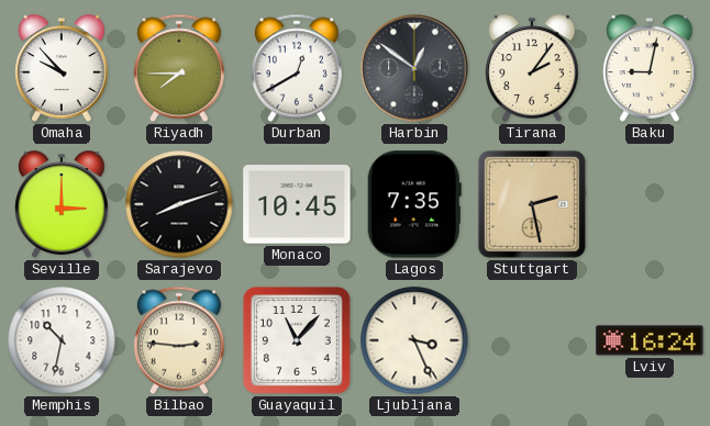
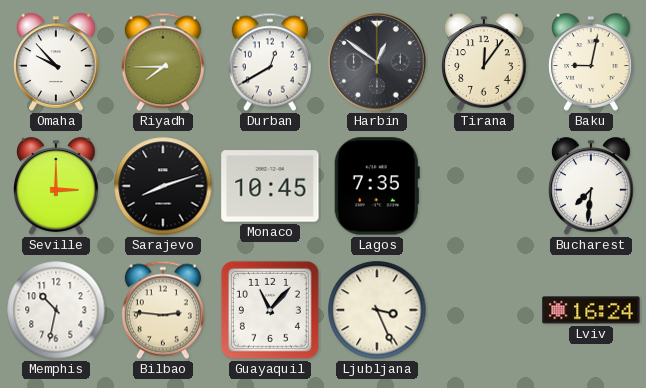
Tirana: 2:06 -> 12:06 (484, 62)
Stuttgart: 2:28 -> none (532, 204)
Bucharest: none -> 7:31 (591, 186)
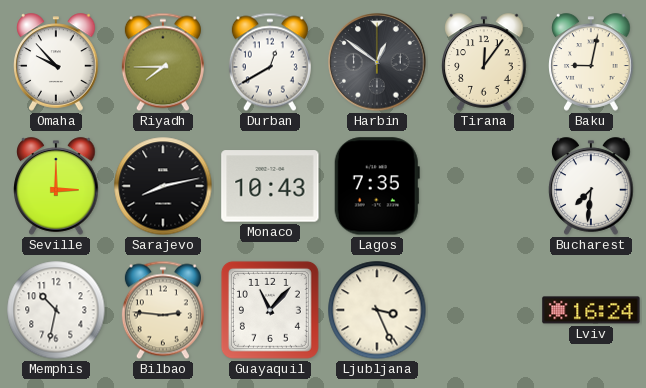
Sarajevo: 8:12 -> 8:13 (163, 186)
Monaco: 10:45 -> 10:43 (270, 186)
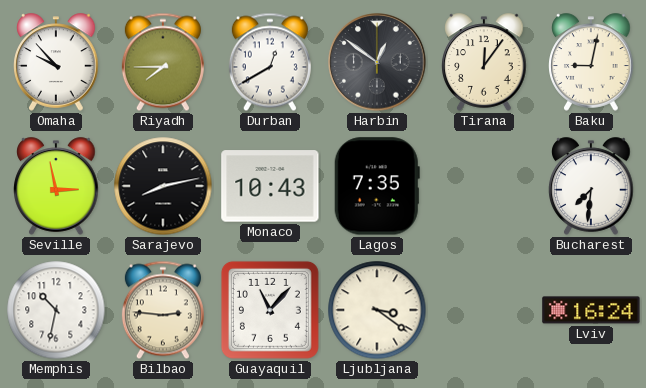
Seville: 3:00 -> 2:58 (56, 186)
Ljubljana: 3:26 -> 3:21 (377, 310)
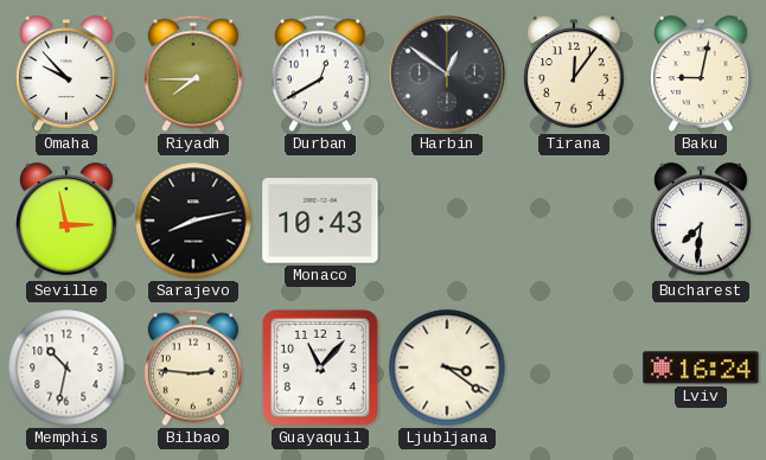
Lagos: 7:35 -> none (377, 186)
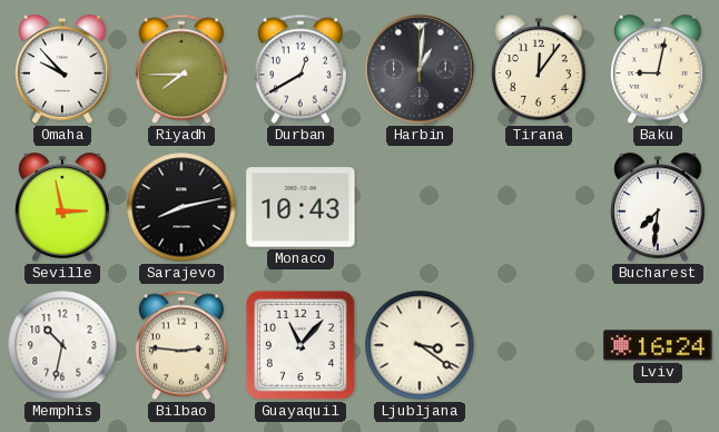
Harbin: 12:51 -> 1:01 (420, 69)
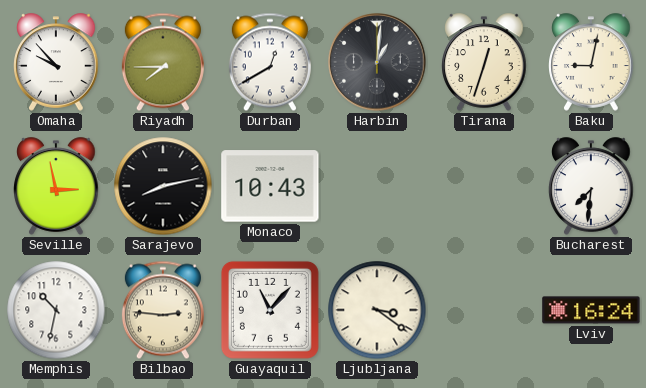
Tirana: 12:06 -> 12:33 (484, 62)
